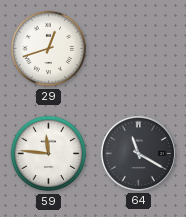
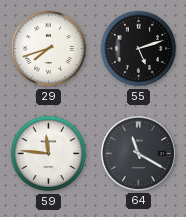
29: 12:42 -> 7:42 (49, 49)
55: none -> 5:12 (139, 49)
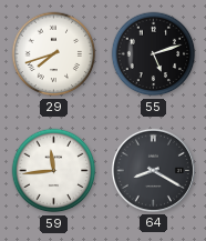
59: 11:46 -> 11:44 (54, 171)
64: 11:20 -> 8:20 (153, 170)
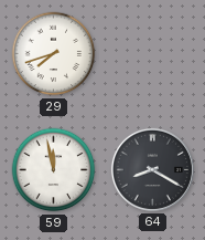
55: 5:12 -> none (154, 54)
59: 11:44 -> 11:58 (54, 170)
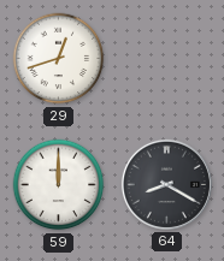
29: 7:42 -> 12:42 (59, 59)
59: 11:58 -> 12:00 (59, 185)
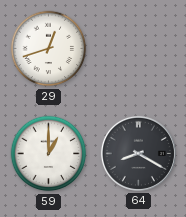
59: 12:00 -> 1:00 (49, 154)
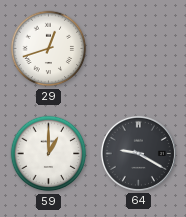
64: 8:20 -> 9:20 (138, 153)
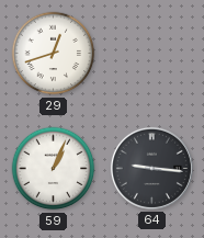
59: 1:00 -> 1:04 (54, 169)
64: 9:20 -> 9:16 (151, 168)
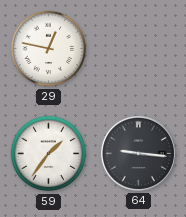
29: 12:42 -> 12:47 (49, 49)
59: 1:04 -> 1:36 (49, 154)
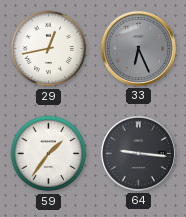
29: 12:47 -> 12:43 (49, 49)
33: none -> 6:26 (138, 48)
